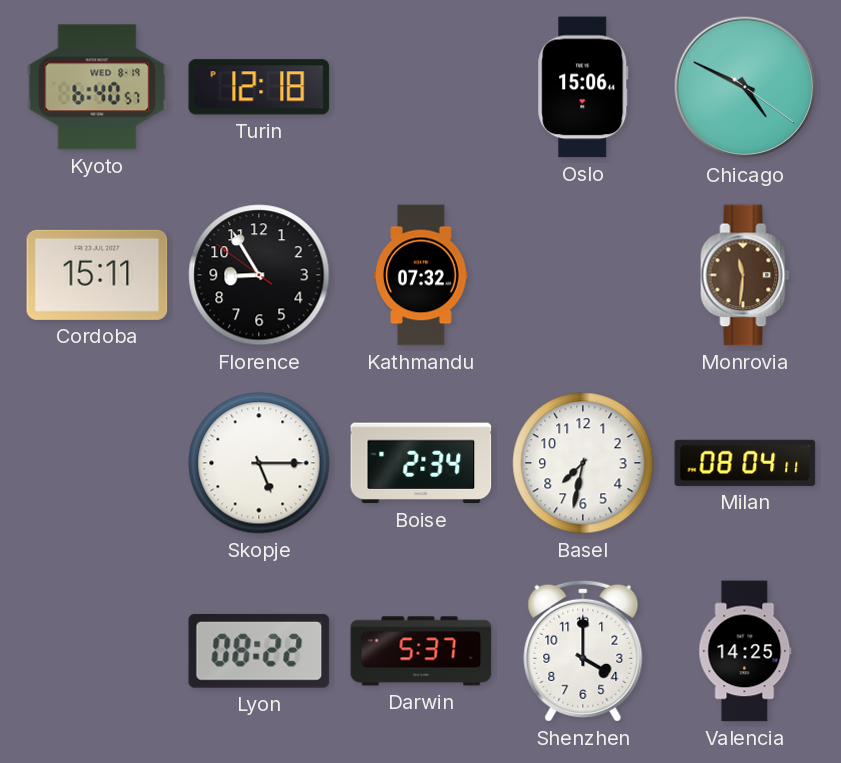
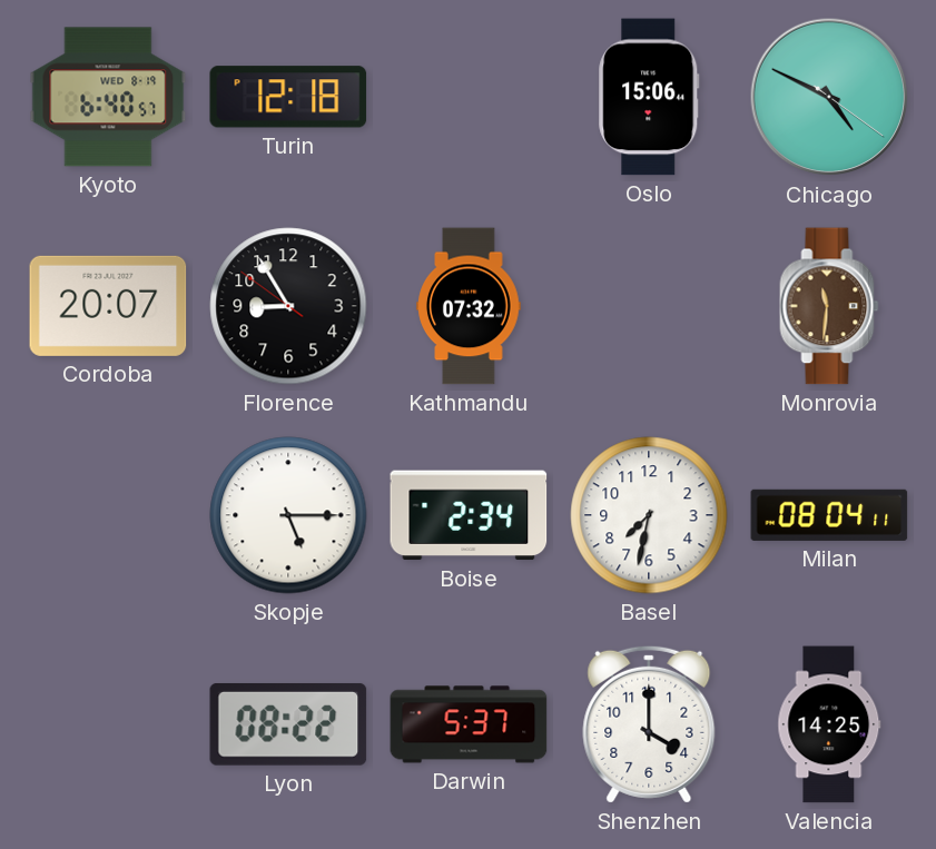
Cordoba: 15:11 -> 20:07 (108, 306)
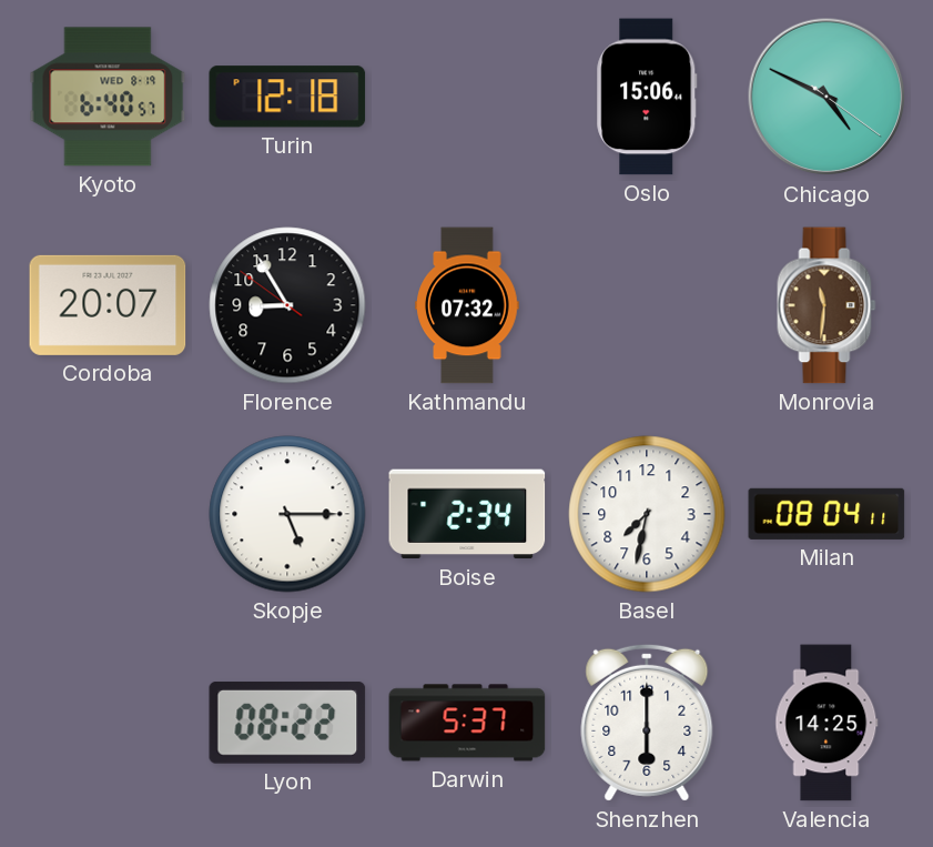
Shenzhen: 4:00 -> 6:00 (647, 723)
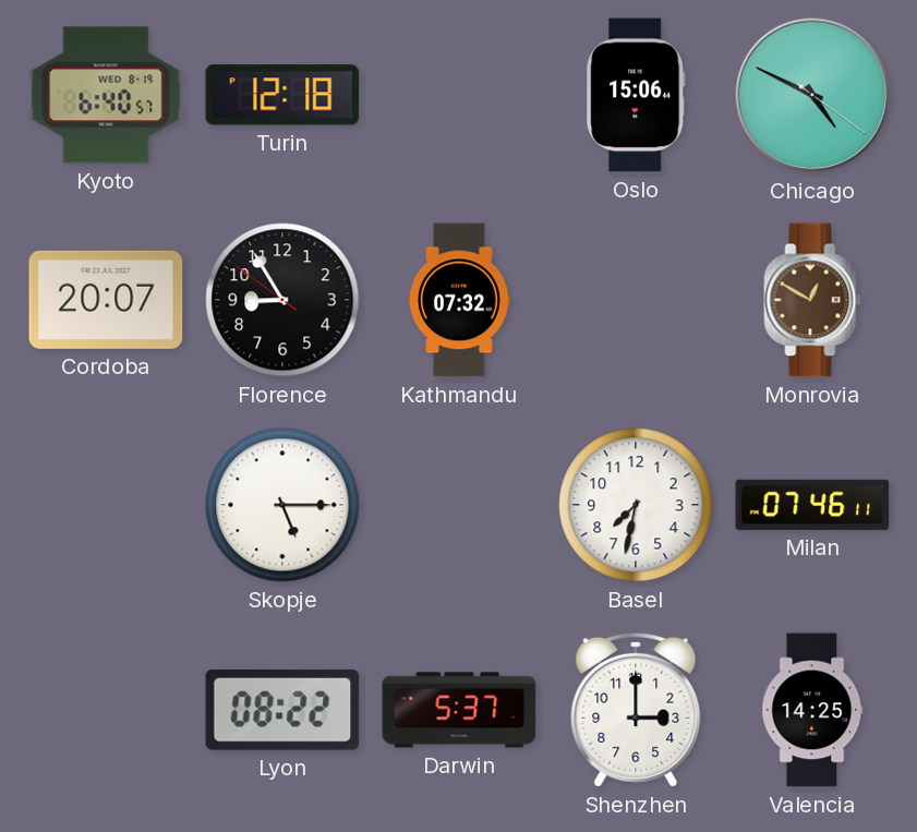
Monrovia: 11:31 -> 12:50 (812, 300)
Boise: 2:34 -> none (467, 514)
Milan: 08:04 -> 07:46 (812, 505)
Shenzhen: 6:00 -> 3:00 (636, 710)
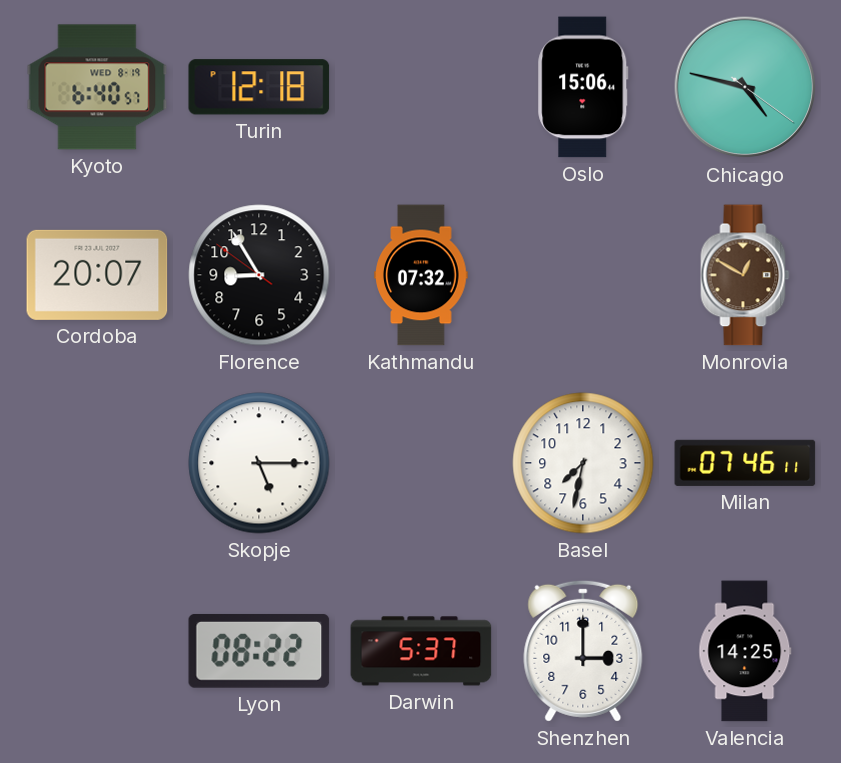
Chicago: 4:49 -> 4:47 (745, 87)
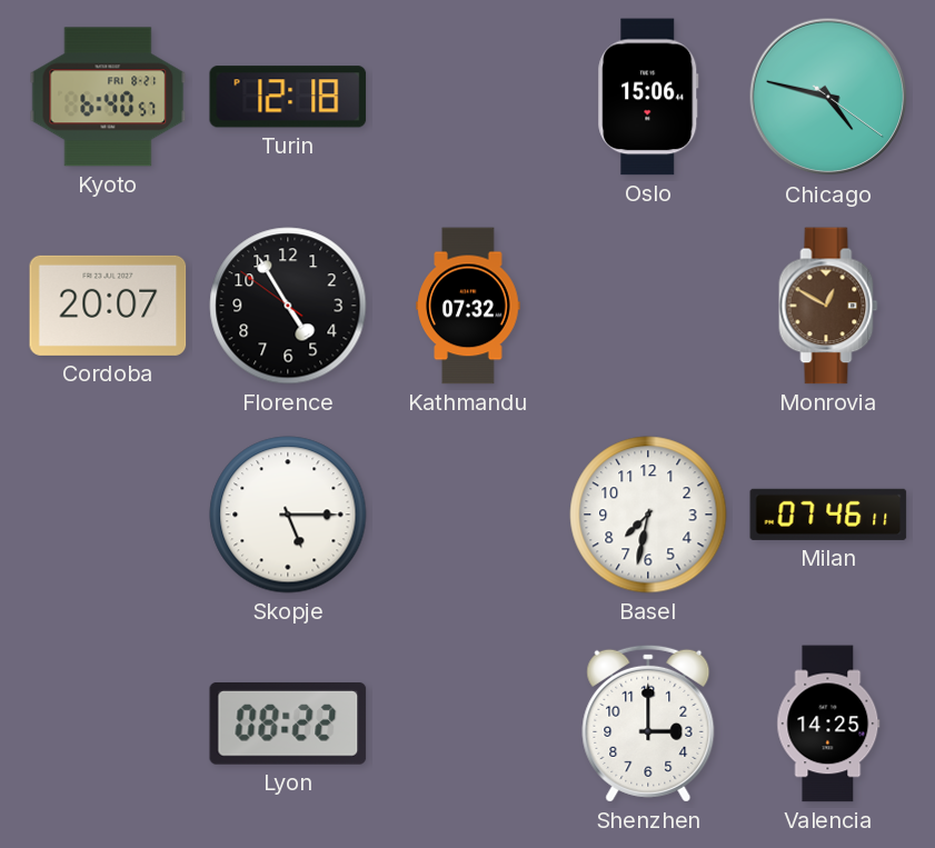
Kyoto date: WED 8-19 -> FRI 8-21 (108, 97)
Florence: 8:54 -> 4:54 (288, 306)
Darwin: 5:37 -> none (421, 651)
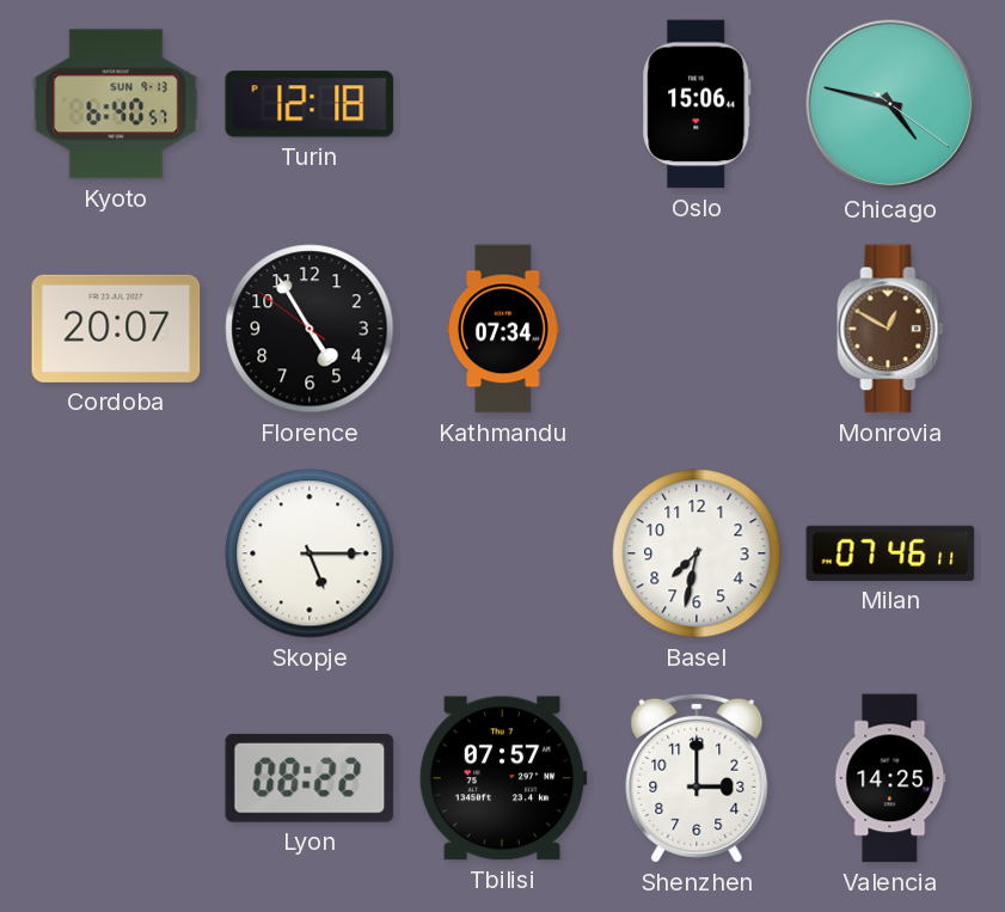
Kyoto date: FRI 8-21 -> SUN 9-13 (116, 104)
Kathmandu: 07:32 -> 07:34 (503, 329)
Tbilisi: none -> 07:57 (503, 778)
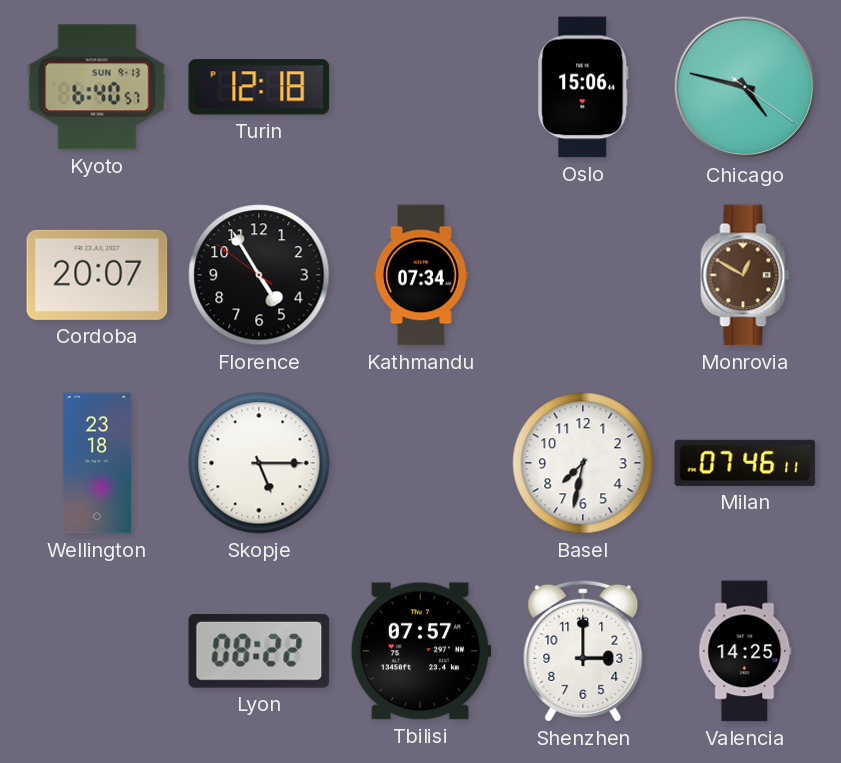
Wellington: none -> 23:18 (97, 463)
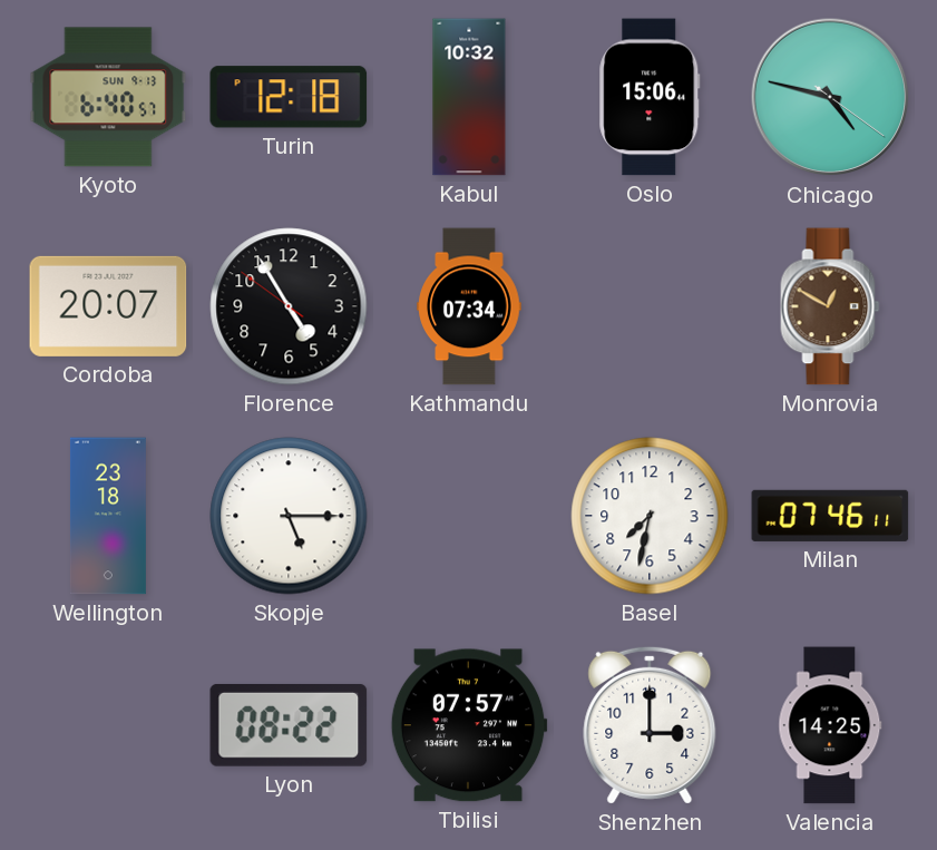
Kabul: none -> 10:32 (469, 97)
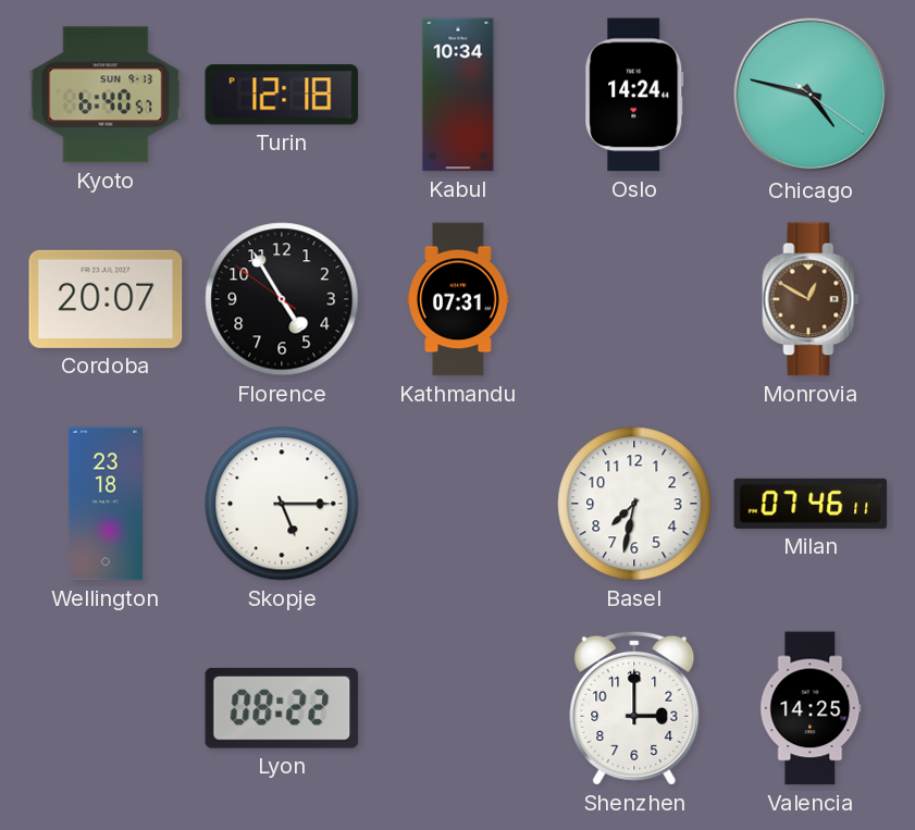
Kabul: 10:32 -> 10:34 (458, 95)
Oslo: 15:06 -> 14:24 (634, 95)
Kathmandu: 07:34 -> 07:31 (458, 299)
Tbilisi: 07:57 -> none (469, 725)
